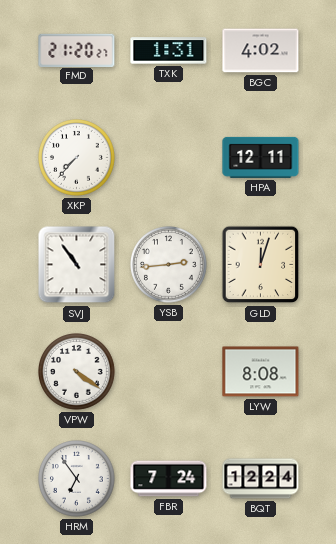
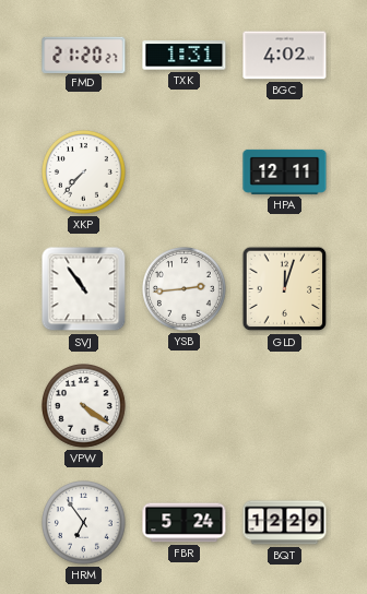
LYW: 8:08 -> none (261, 372)
FBR: 7:24 -> 5:24 (185, 523)
BQT: 12:24 -> 12:29 (285, 523)
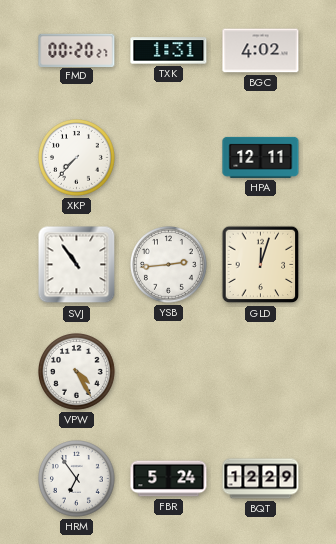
FMD: 21:20 -> 00:20 (77, 50)
VPW: 4:21 -> 4:25 (77, 372)
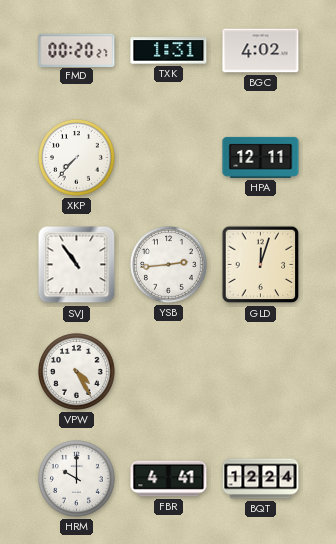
HRM: 6:54 -> 10:00 (77, 479)
FBR: 5:24 -> 4:41 (169, 479)
BQT: 12:29 -> 12:24 (261, 479)
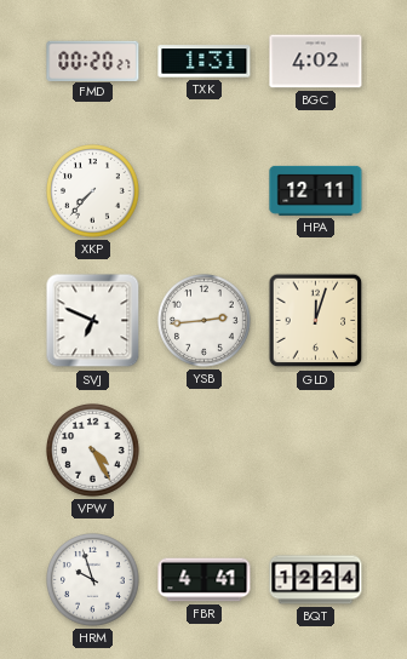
SVJ: 10:54 -> 6:49 (93, 321)
HRM: 10:00 -> 9:57 (93, 580)
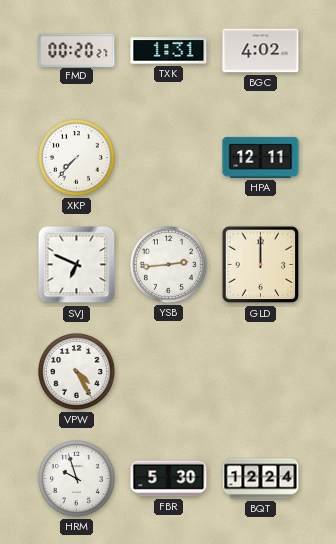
GLD: 12:03 -> 12:00 (261, 265)
FBR: 4:41 -> 5:30 (169, 479)
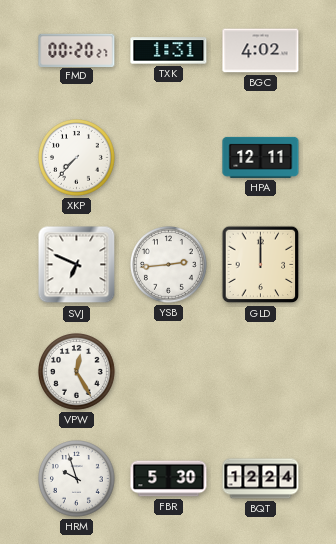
VPW: 4:25 -> 12:25 (77, 372)
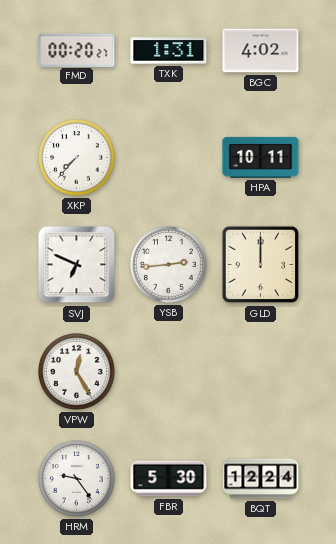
HPA: 12:11 -> 10:11 (261, 157)
HRM: 9:57 -> 9:24 (77, 479)
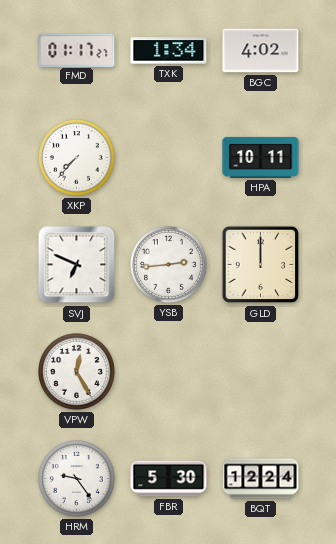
FMD: 00:20 -> 01:17 (77, 50)
TXK: 1:31 -> 1:34 (169, 51)
